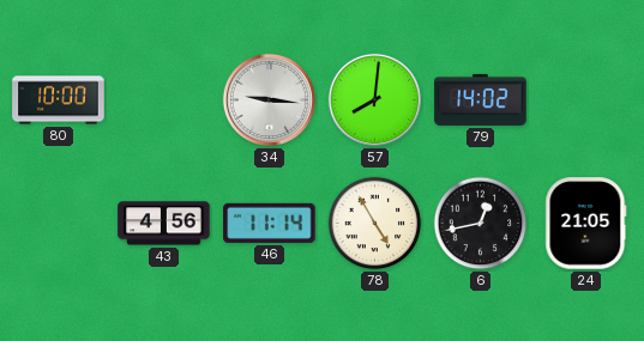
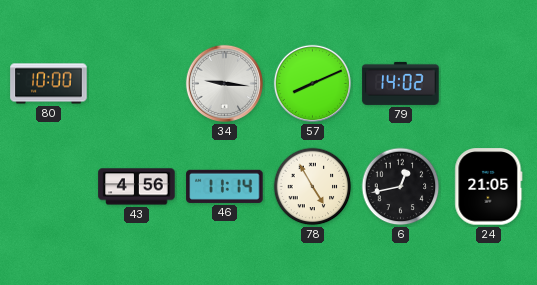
57: 8:01 -> 8:11 (312, 83)
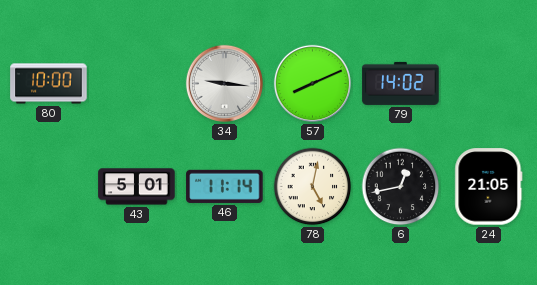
43: 4:56 -> 5:01 (137, 187)
78: 4:55 -> 5:02 (313, 187)
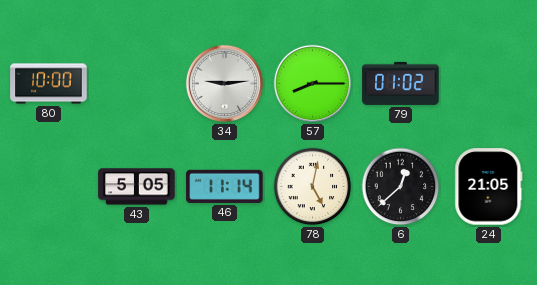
34: 9:16 -> 9:14 (224, 83)
57: 8:11 -> 8:15 (312, 83)
79: 14:02 -> 01:02 (401, 83)
43: 5:01 -> 5:05 (137, 187)
6: 12:43 -> 12:38 (401, 187)
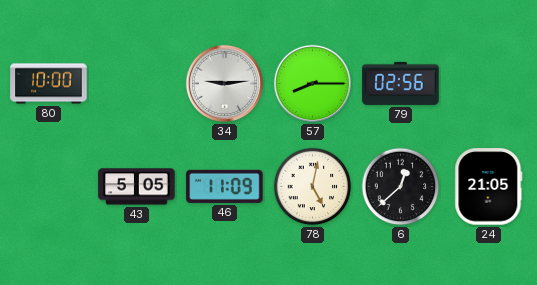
79: 01:02 -> 02:56 (401, 83)
46: 11:14 -> 11:09 (225, 186)
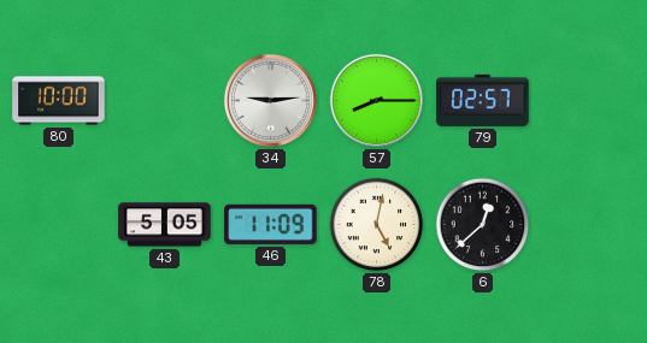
79: 02:56 -> 02:57 (483, 100)
24: 21:05 -> none (489, 187)
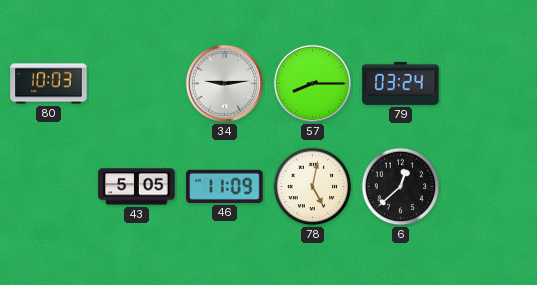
80: 10:00 -> 10:03 (49, 84)
79: 02:57 -> 03:24 (401, 83)
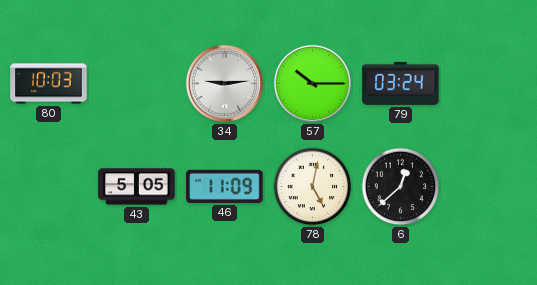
57: 8:15 -> 10:15 (312, 83)
